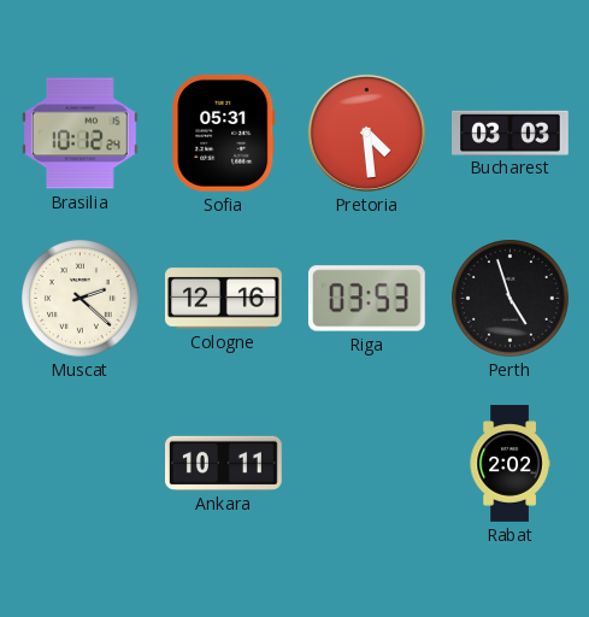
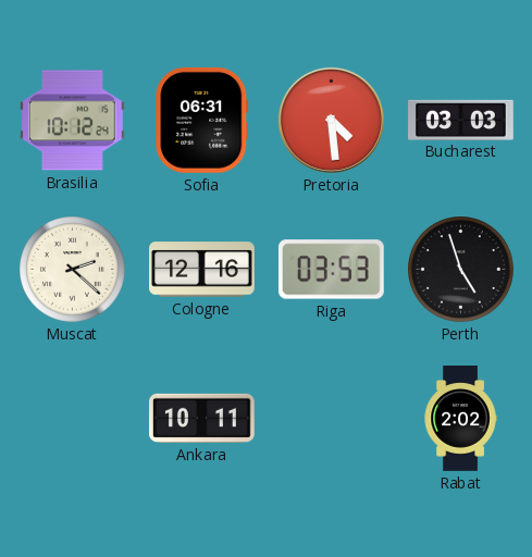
Sofia: 05:31 -> 06:31 (202, 120)
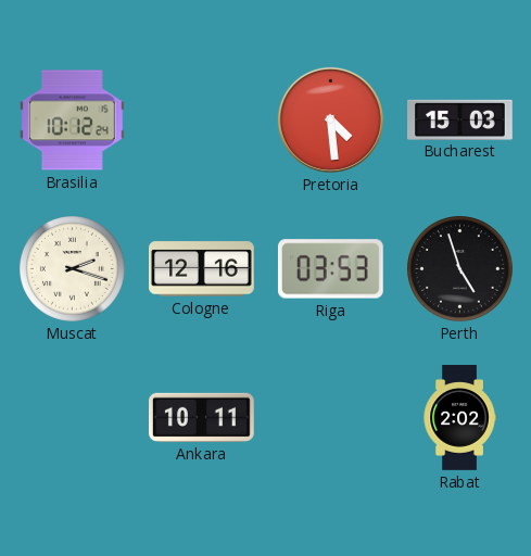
Sofia: 06:31 -> none (202, 120)
Bucharest: 03:03 -> 15:03 (460, 119)
Muscat: 2:22 -> 2:18 (73, 269)
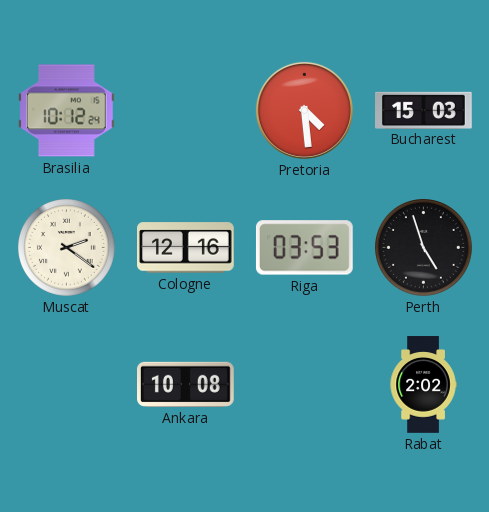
Muscat: 2:18 -> 2:21 (67, 248)
Ankara: 10:11 -> 10:08 (186, 384)
